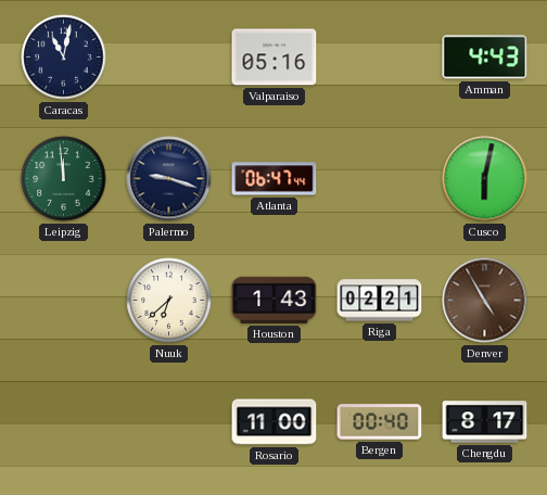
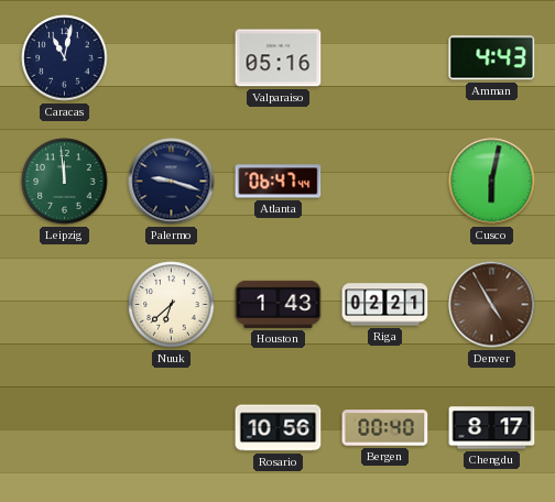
Rosario: 11:00 -> 10:56 (279, 428)
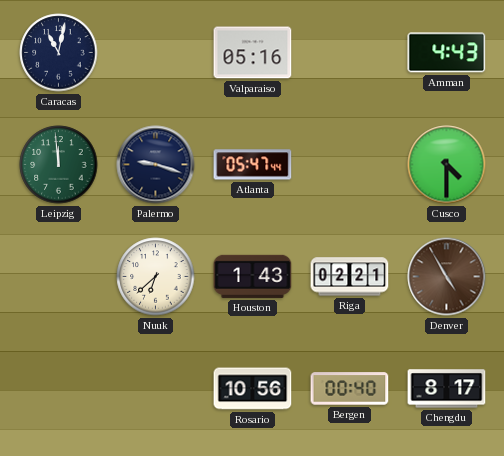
Atlanta: 06:47 -> 05:47 (253, 165)
Cusco: 6:02 -> 4:30 (447, 165)
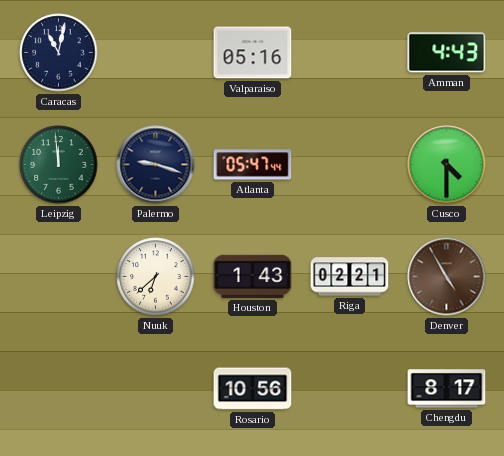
Bergen: 00:40 -> none (350, 389)
